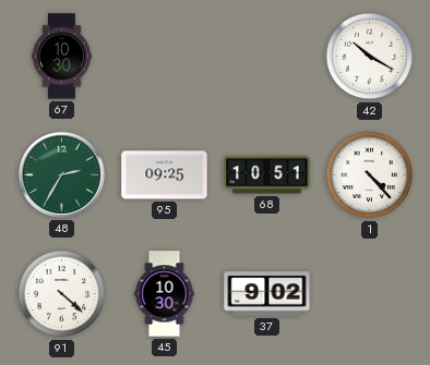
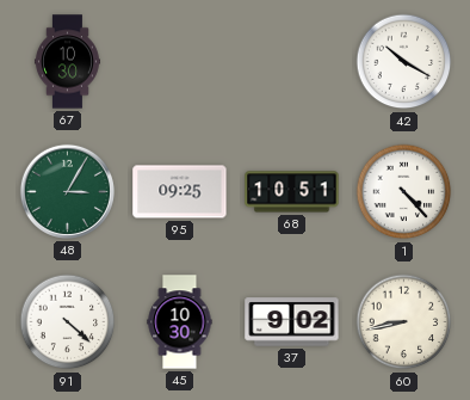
48: 2:35 -> 3:05 (67, 191)
60: none -> 8:43 (404, 322)
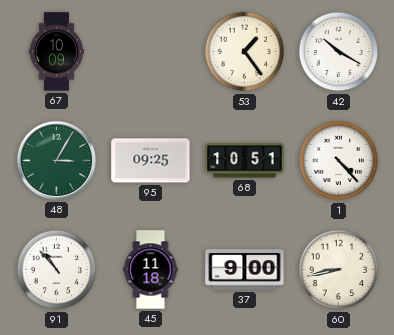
67: 10:30 -> 10:09 (56, 52)
53: none -> 1:24 (245, 52)
91: 4:22 -> 10:53 (57, 270)
45: 10:30 -> 11:18 (151, 270)
37: 9:02 -> 9:00 (245, 270)
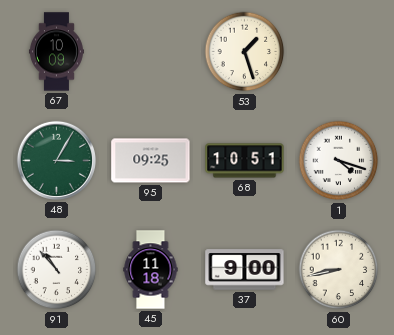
53: 1:24 -> 1:27 (245, 52)
42: 10:20 -> none (339, 52)
1: 4:23 -> 4:18 (339, 161)
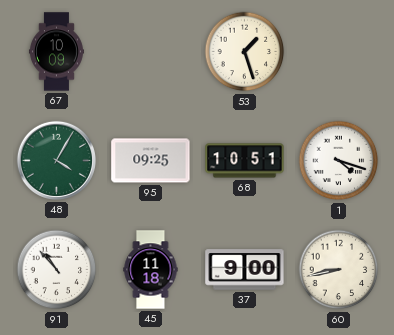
48: 3:05 -> 4:05 (56, 160)
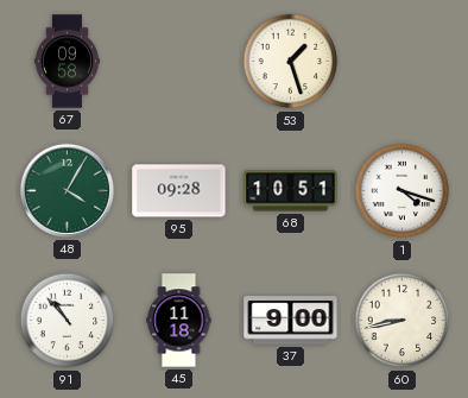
67: 10:09 -> 09:58 (67, 62)
95: 09:25 -> 09:28 (179, 191)
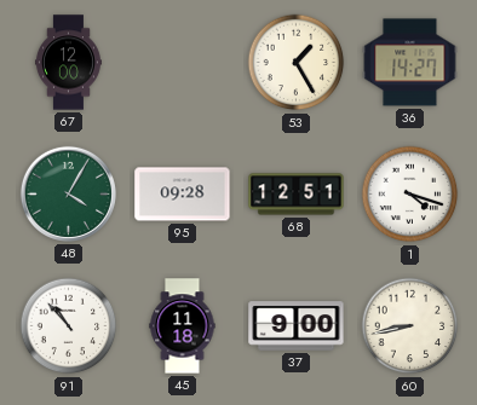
67: 09:58 -> 12:00 (68, 63)
53: 1:27 -> 1:25 (297, 63)
36: none -> 14:27 (410, 63)
68: 10:51 -> 12:51 (297, 195)
